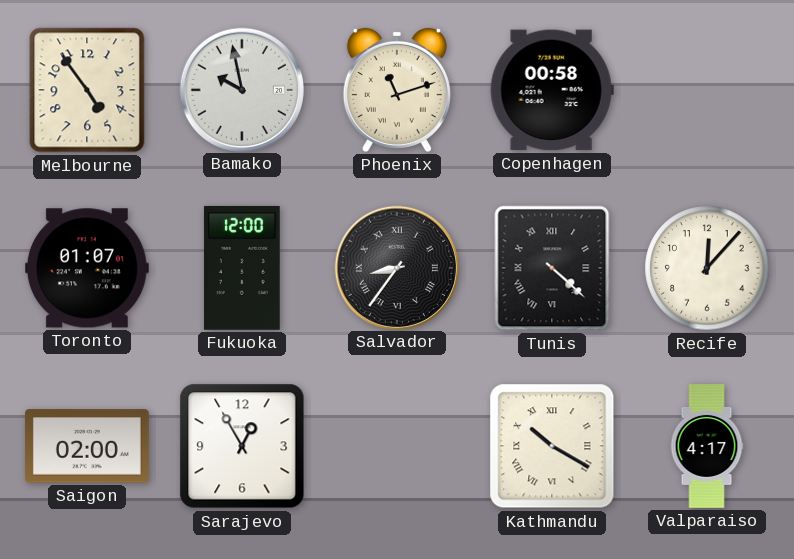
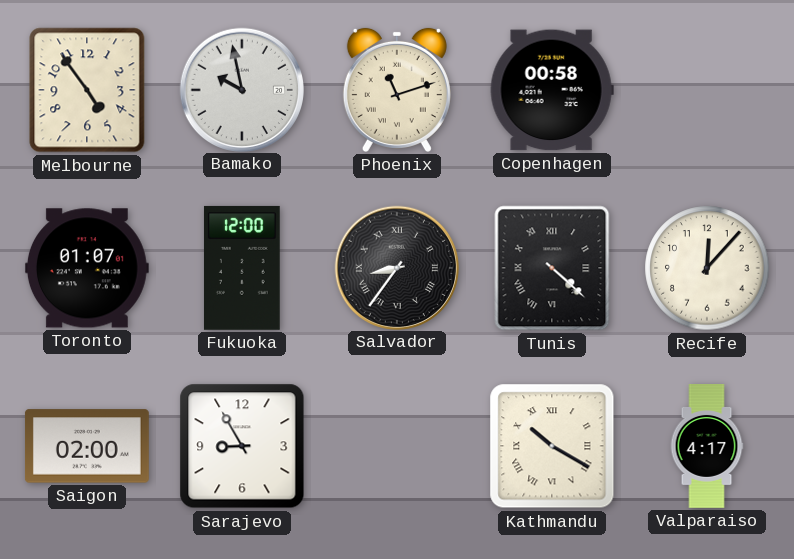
Sarajevo: 12:55 -> 8:55 (242, 446)
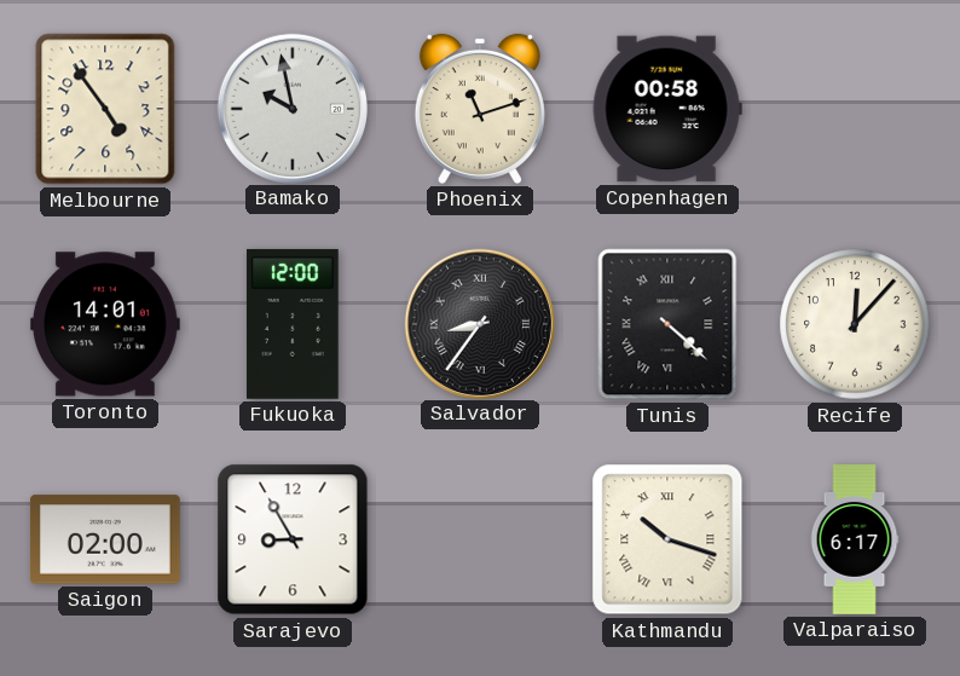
Toronto: 01:07 -> 14:01 (105, 324)
Kathmandu: 10:20 -> 10:18 (667, 539)
Valparaiso: 4:17 -> 6:17 (855, 539)
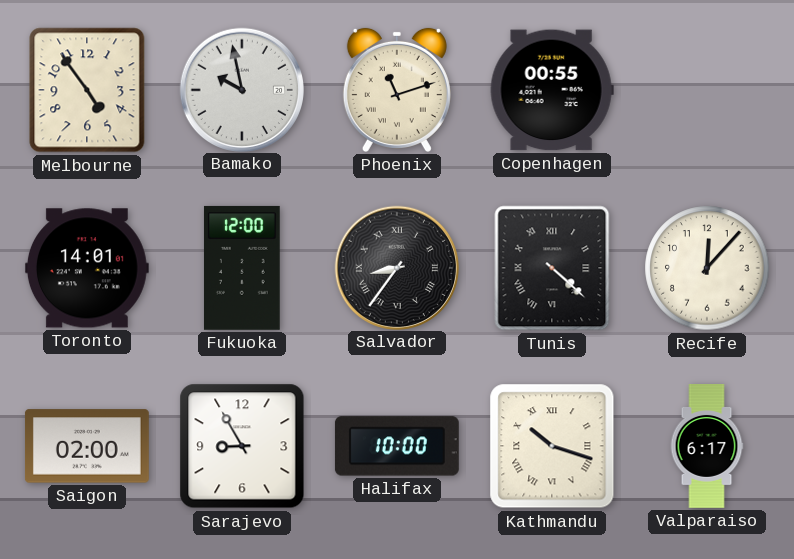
Copenhagen: 00:58 -> 00:55 (552, 90)
Halifax: none -> 10:00 (397, 446)
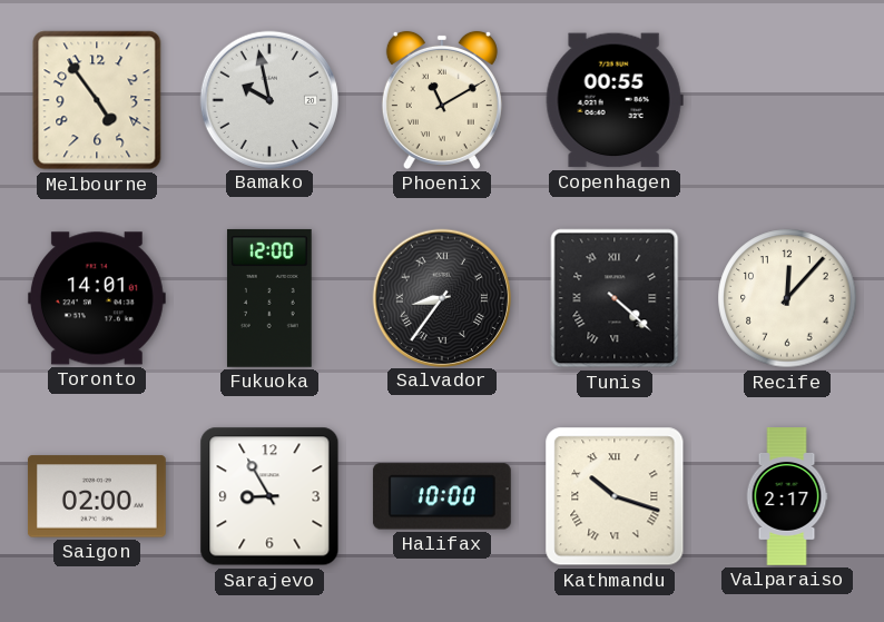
Phoenix: 11:12 -> 11:10 (442, 100)
Valparaiso: 6:17 -> 2:17 (787, 496)
